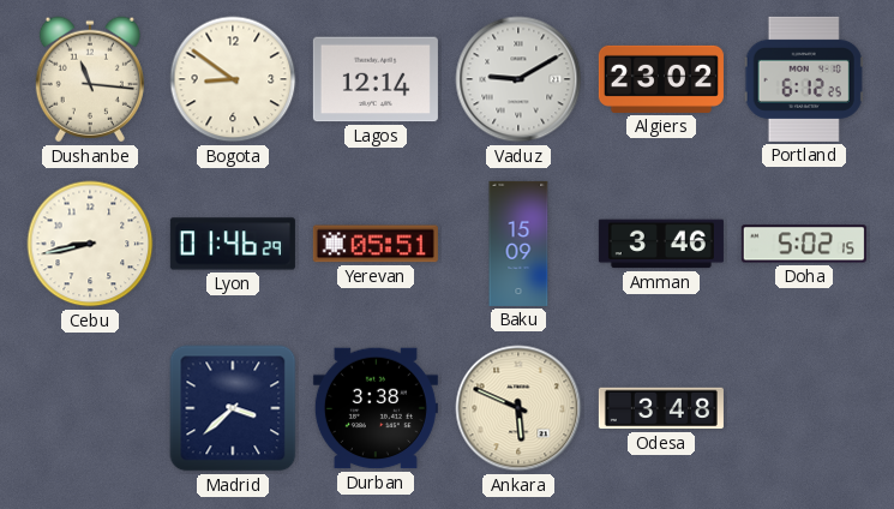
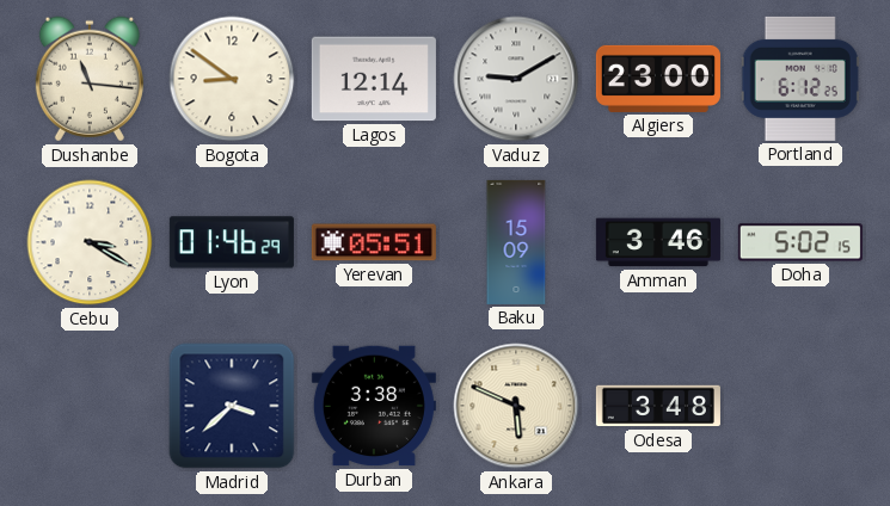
Algiers: 23:02 -> 23:00 (658, 79)
Cebu: 8:43 -> 3:20 (90, 242)
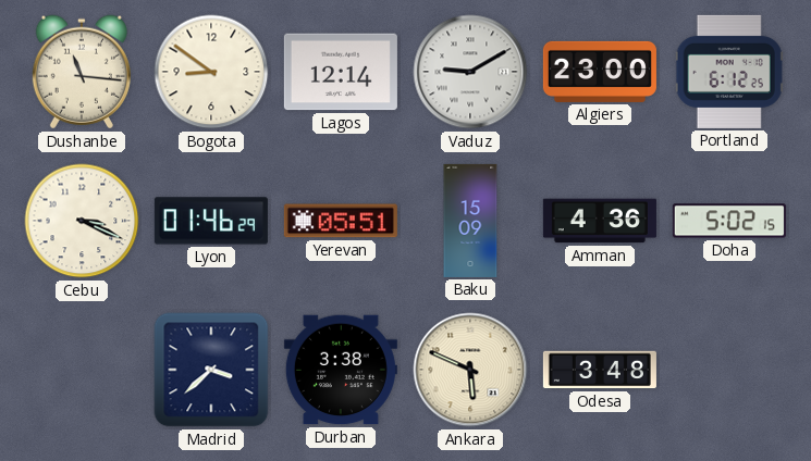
Cebu: 3:20 -> 3:19 (82, 221)
Amman: 3:46 -> 4:36 (600, 221)
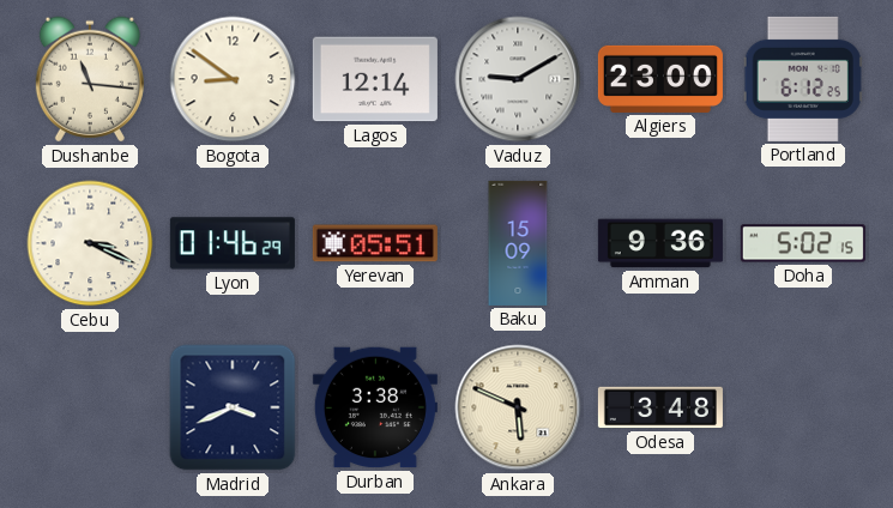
Amman: 4:36 -> 9:36 (660, 243)
Madrid: 3:38 -> 3:41 (233, 407)
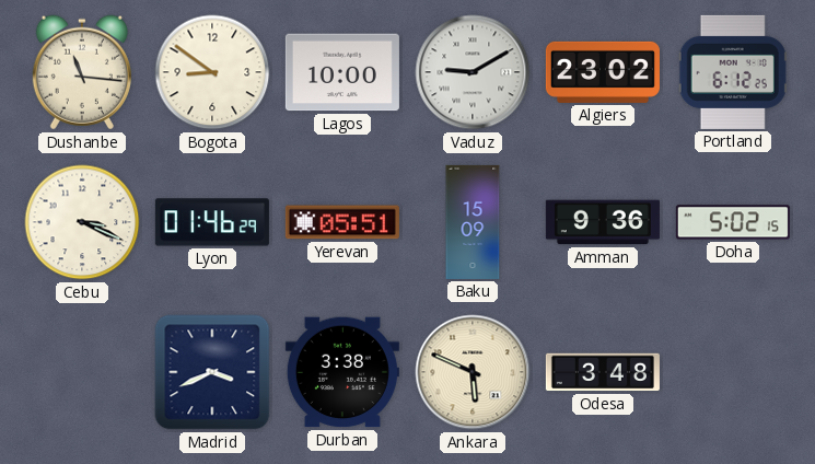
Lagos: 12:14 -> 10:00 (342, 72)
Algiers: 23:00 -> 23:02 (603, 72)
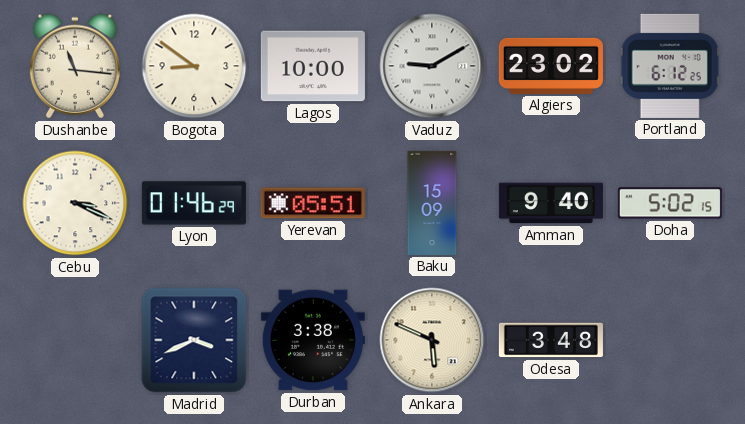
Amman: 9:36 -> 9:40 (551, 203)
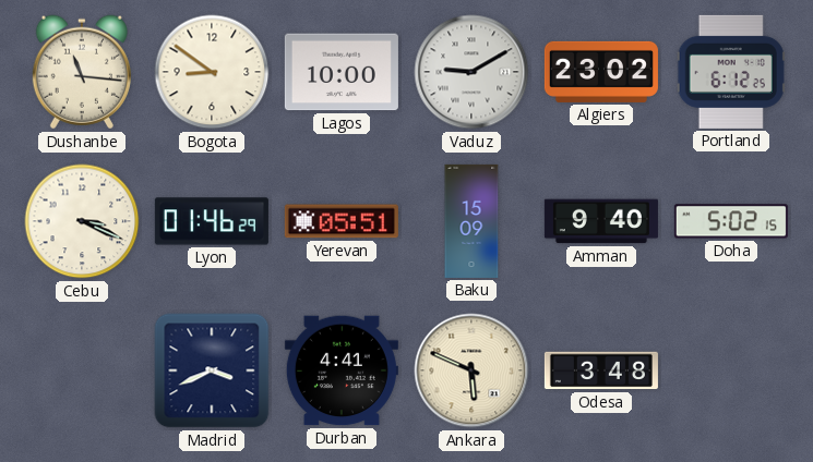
Durban: 3:38 -> 4:41 (342, 370)
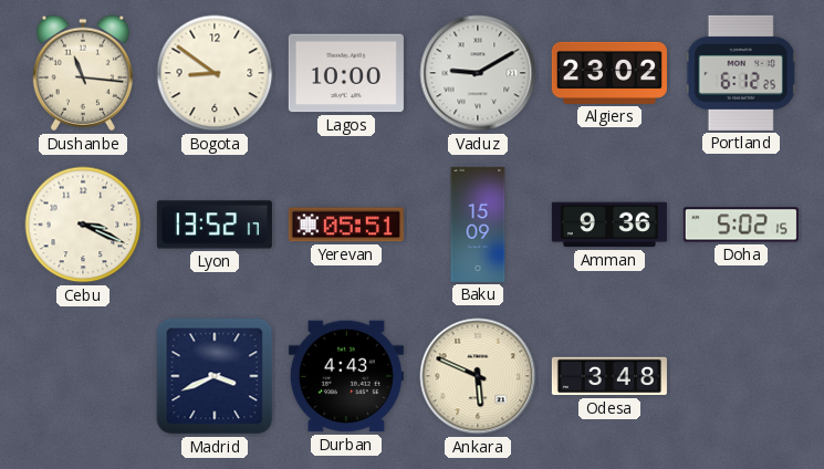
Lyon: 01:46 -> 13:52 (215, 225)
Amman: 9:40 -> 9:36 (609, 225)
Durban: 4:41 -> 4:43 (346, 376)
